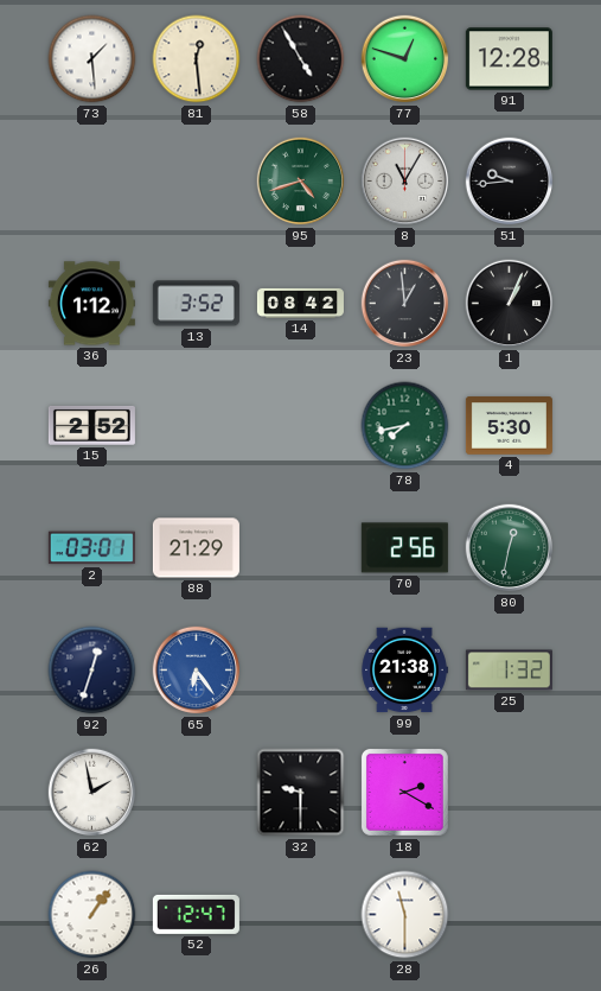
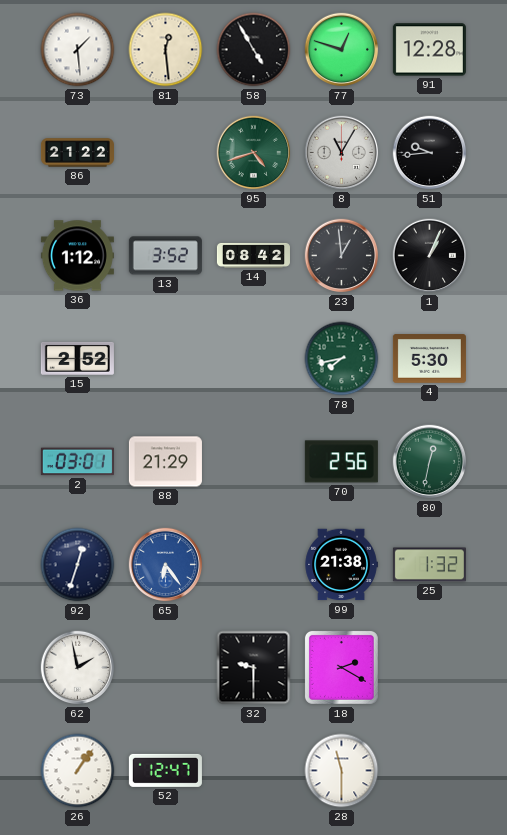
86: none -> 21:22 (77, 153)
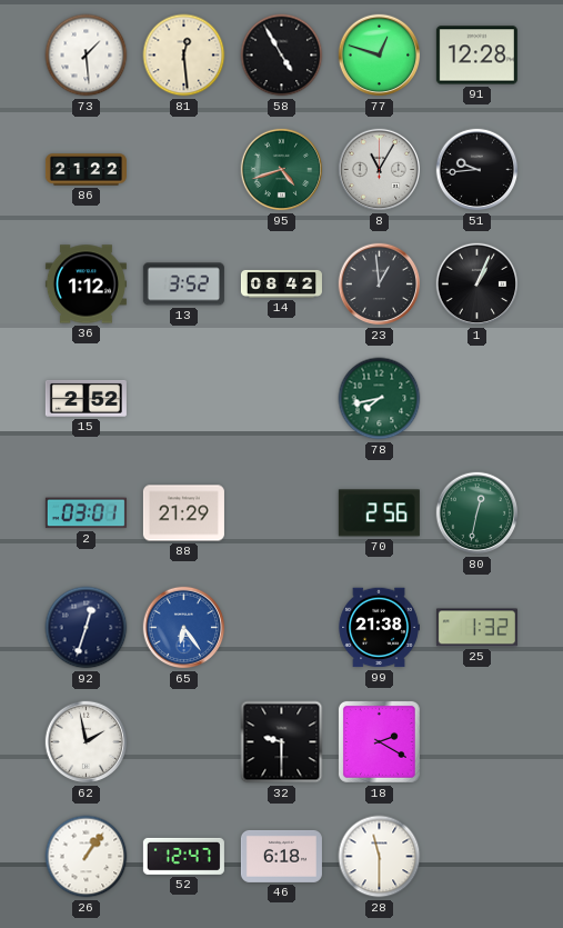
4: 5:30 -> none (429, 359)
46: none -> 6:18 (281, 856)
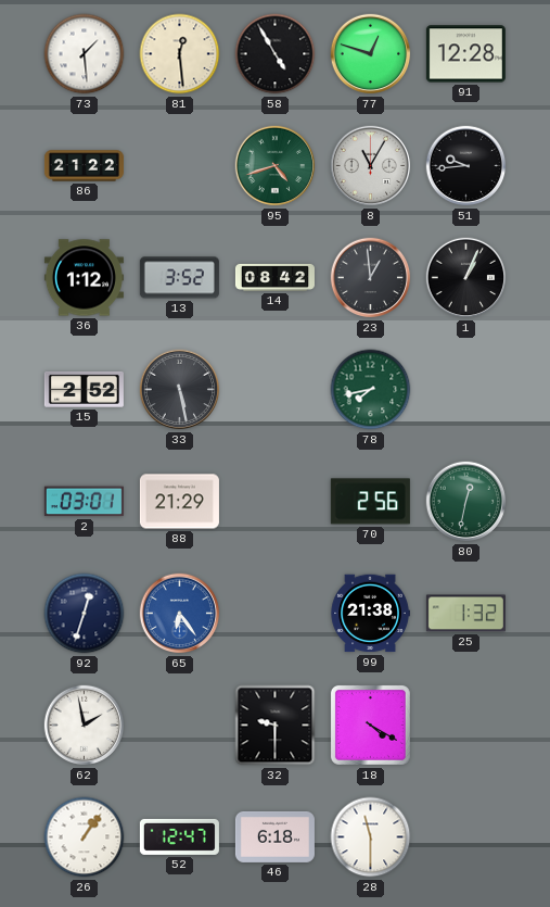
33: none -> 5:28 (180, 390)
18: 2:20 -> 4:20 (370, 725)
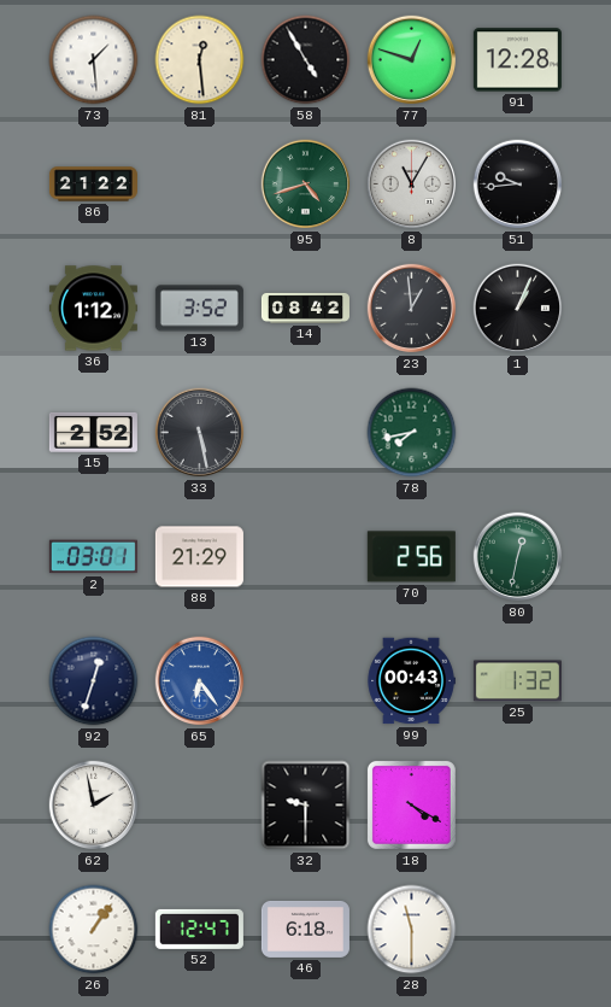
99: 21:38 -> 00:43 (411, 681)
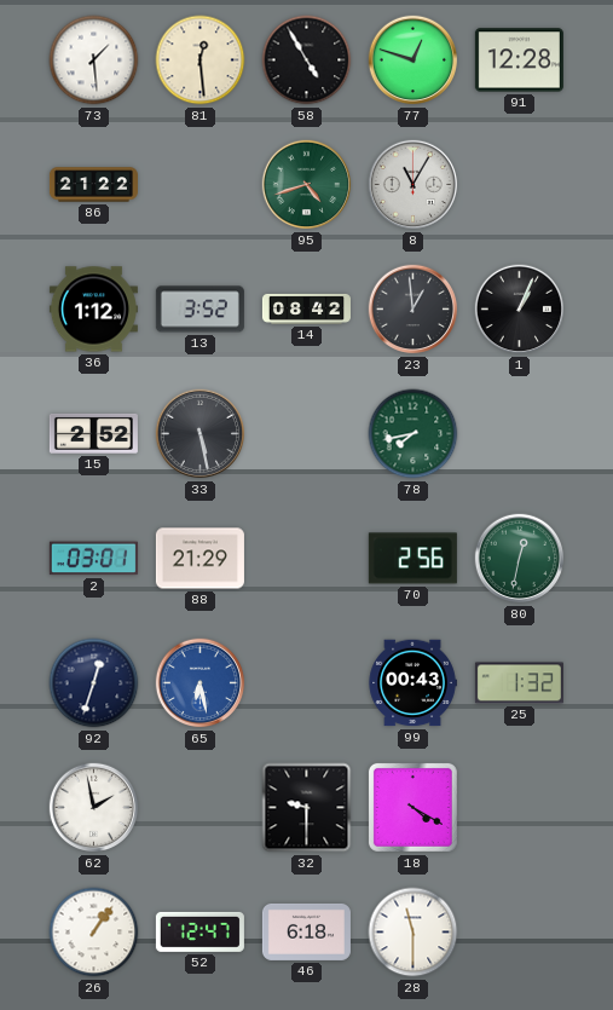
51: 9:44 -> none (518, 185)
65: 6:24 -> 6:28 (201, 683)
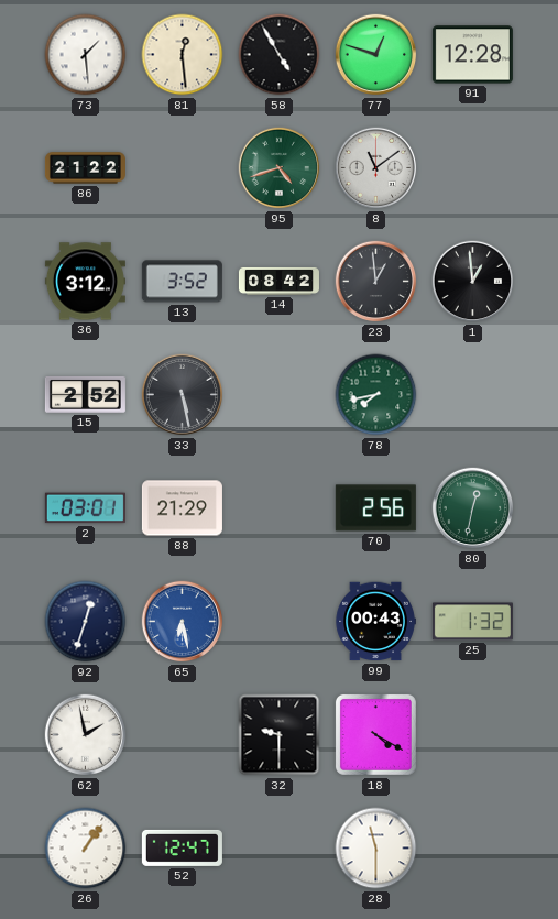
8: 11:05 -> 11:09 (376, 168)
36: 1:12 -> 3:12 (85, 282)
1: 1:04 -> 12:59 (473, 282)
46: 6:18 -> none (306, 931)
